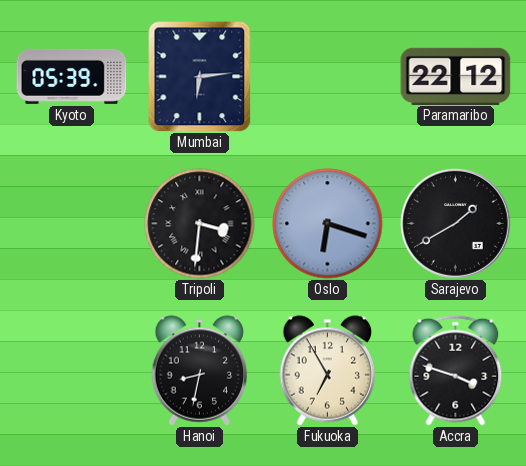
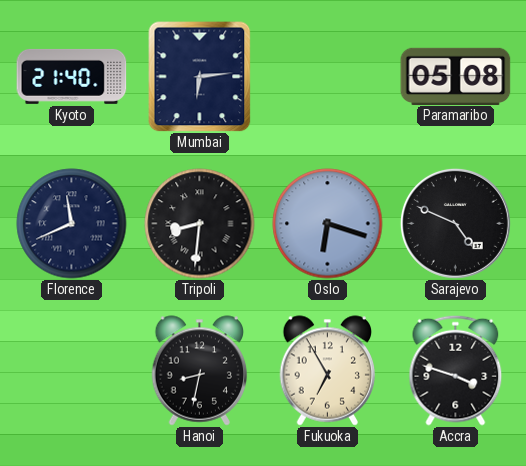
Kyoto: 05:39 -> 21:40 (72, 76)
Paramaribo: 22:12 -> 05:08 (456, 76)
Florence: none -> 11:41 (72, 224)
Tripoli: 3:31 -> 8:31 (200, 224)
Sarajevo: 1:40 -> 4:49 (455, 223)
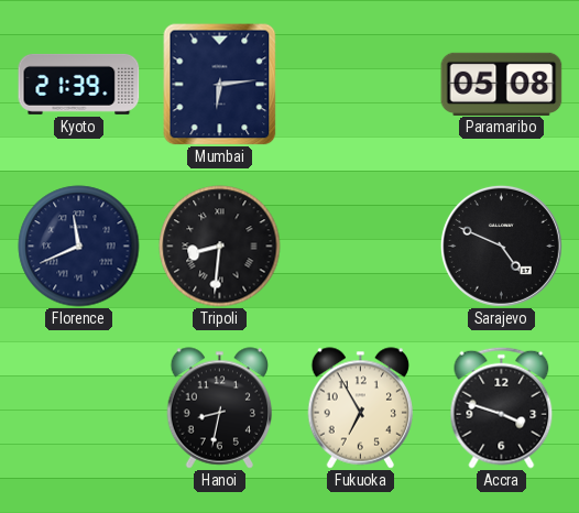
Kyoto: 21:40 -> 21:39 (79, 84)
Oslo: 6:18 -> none (328, 224)
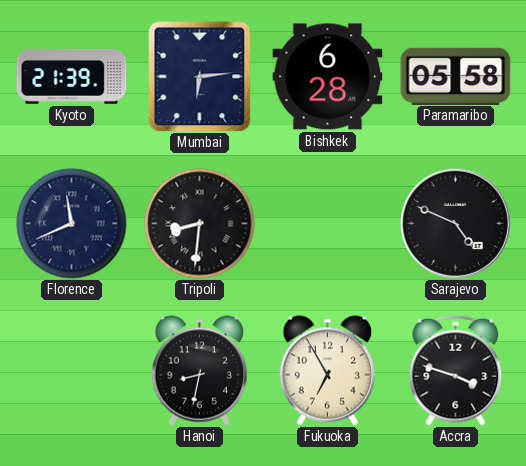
Bishkek: none -> 6:28 (328, 77)
Paramaribo: 05:08 -> 05:58 (456, 76)
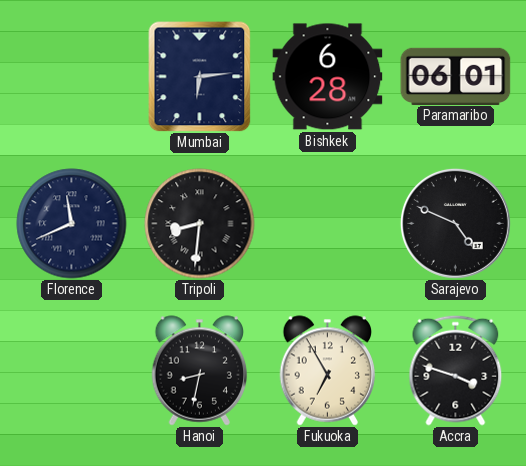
Kyoto: 21:39 -> none (72, 76)
Paramaribo: 05:58 -> 06:01 (456, 76)
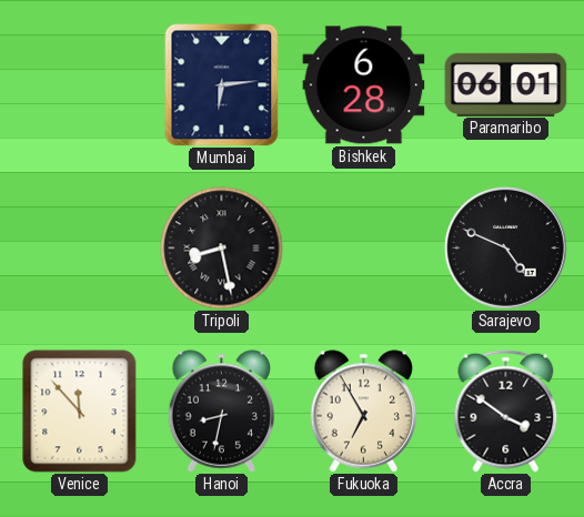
Florence: 11:41 -> none (72, 224)
Tripoli: 8:31 -> 8:28 (222, 249)
Venice: none -> 11:53 (80, 412)
Accra: 3:48 -> 3:51 (506, 410)
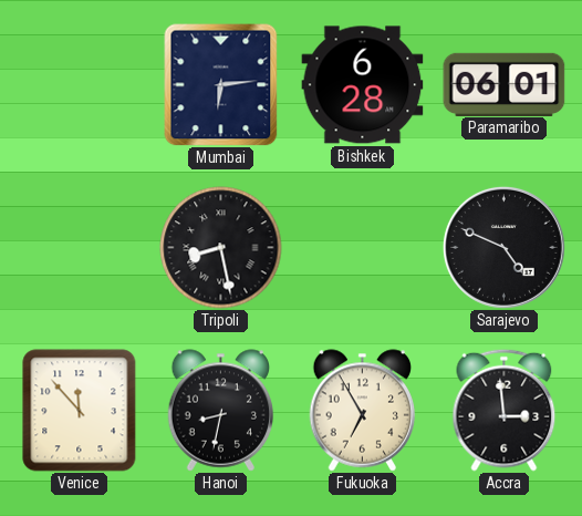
Accra: 3:51 -> 2:59 (505, 410)
